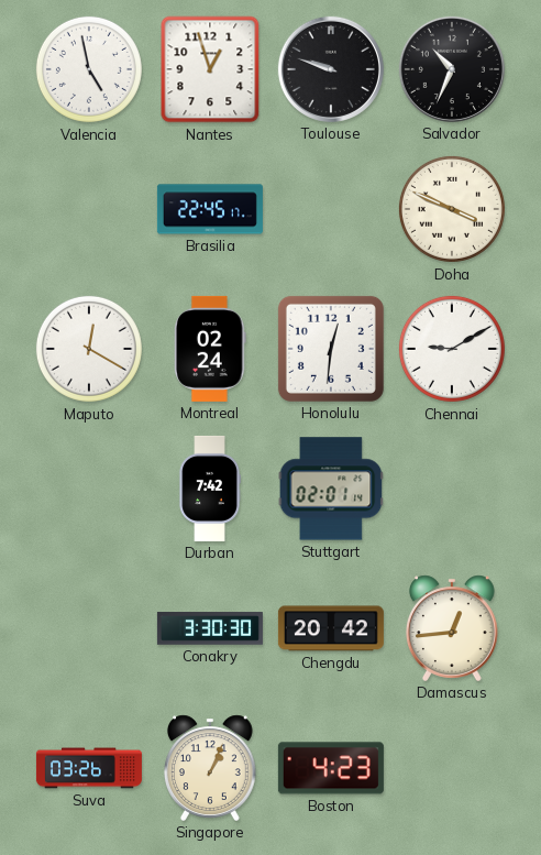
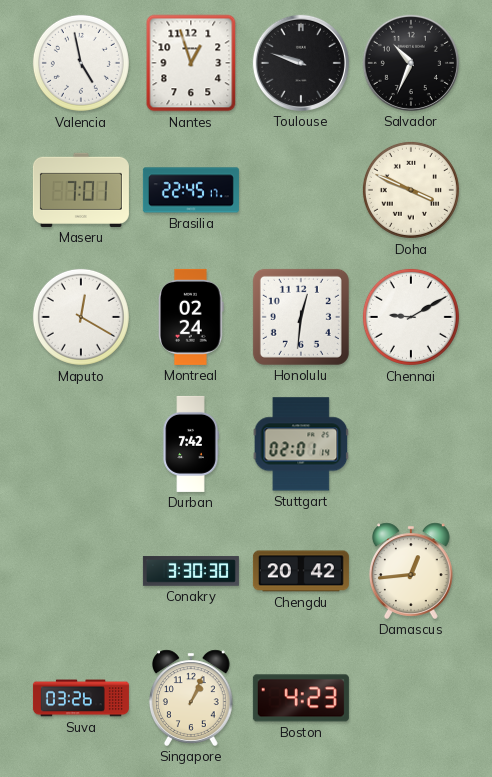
Maseru: none -> 7:01 (81, 190)
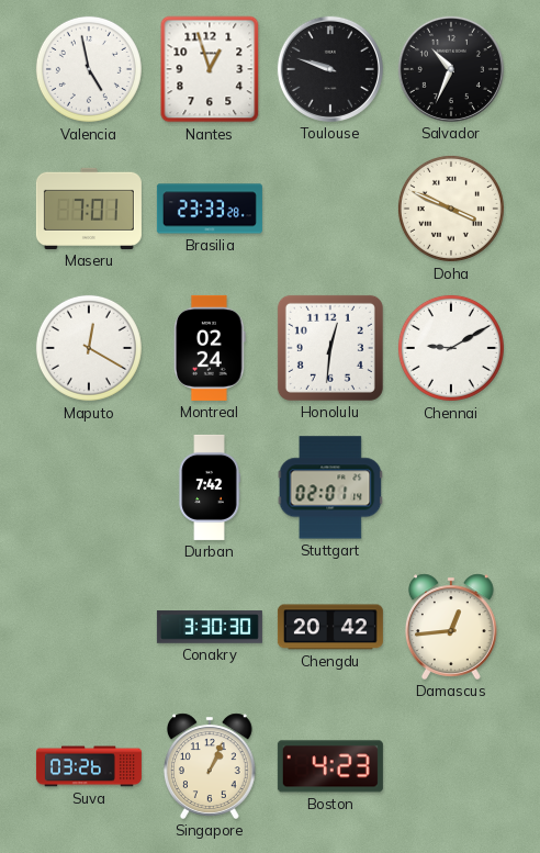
Brasilia: 22:45 -> 23:33 (210, 209)
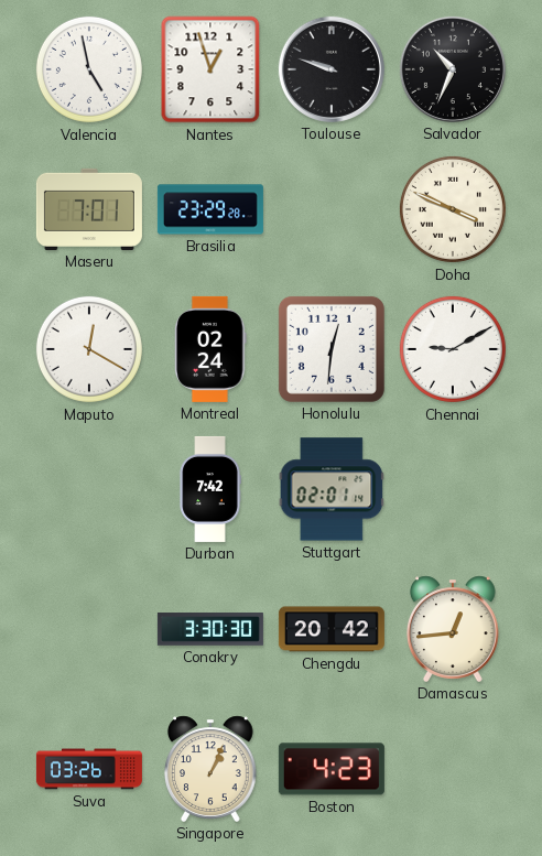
Brasilia: 23:33 -> 23:29 (210, 209)
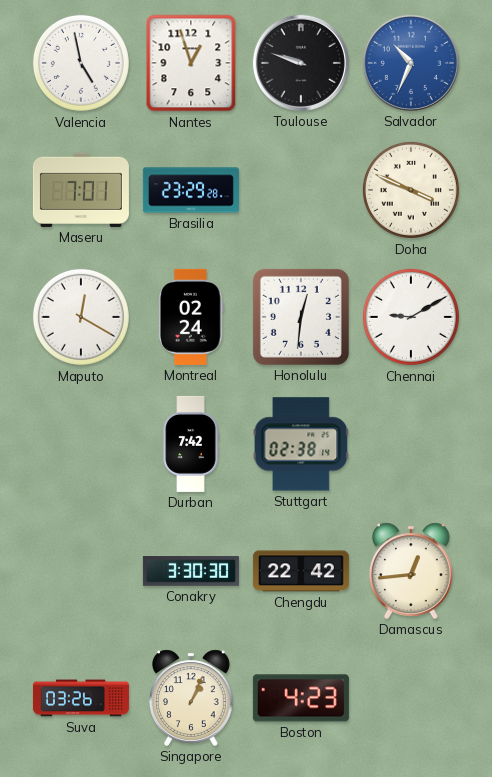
Salvador dial: black -> blue (411, 63)
Stuttgart: 02:01 -> 02:38 (301, 444)
Chengdu: 20:42 -> 22:42 (301, 571)
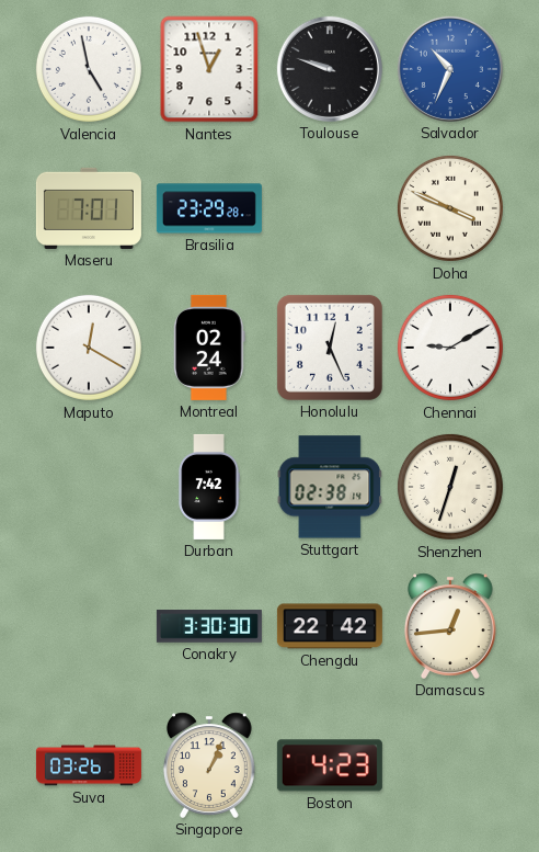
Honolulu: 12:31 -> 12:26 (330, 348)
Shenzhen: none -> 12:33 (450, 487)
